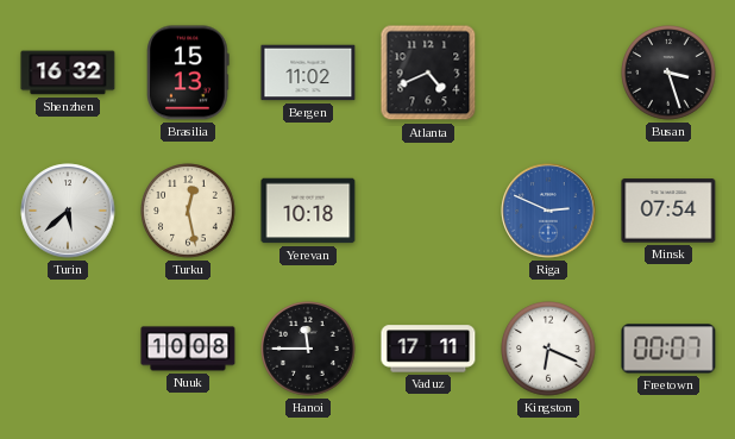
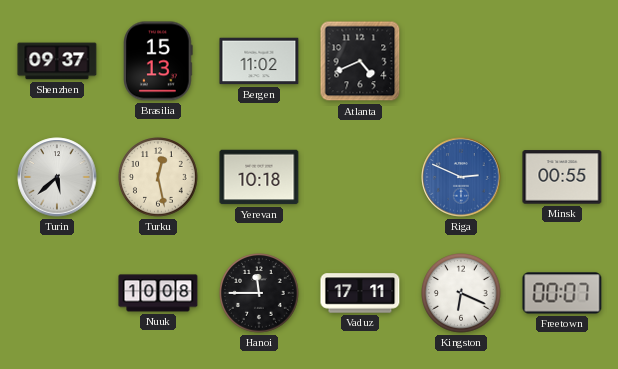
Shenzhen: 16:32 -> 09:37 (57, 61)
Busan: 3:27 -> none (670, 74)
Minsk: 07:54 -> 00:55 (562, 177)
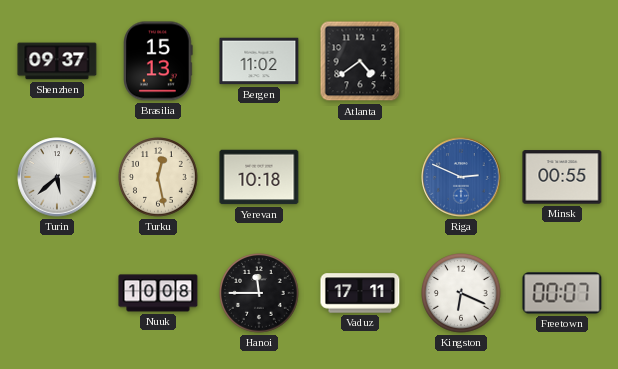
Atlanta: 4:41 -> 4:39 (360, 61)
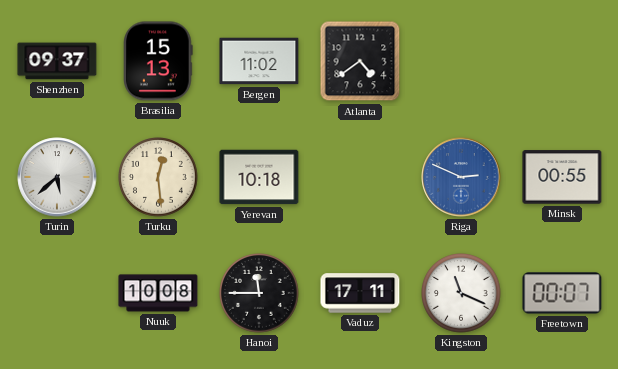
Turku: 12:28 -> 12:29 (159, 178)
Kingston: 6:19 -> 11:19 (462, 294)
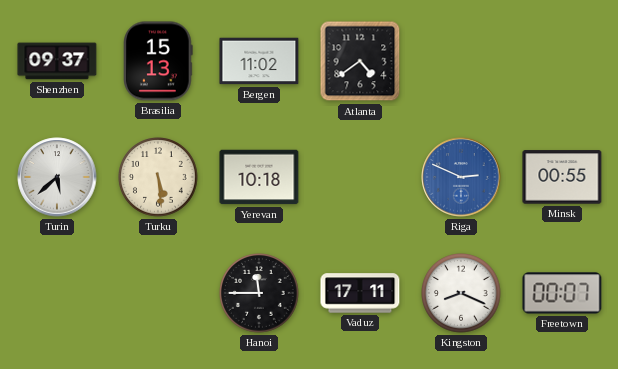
Turku: 12:29 -> 5:29 (159, 178)
Nuuk: 10:08 -> none (158, 293)
Kingston: 11:19 -> 8:19 (462, 294)
